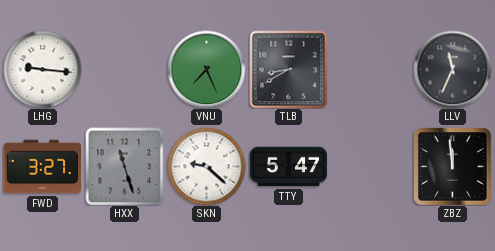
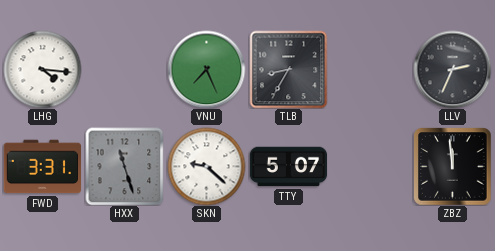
LHG: 9:16 -> 4:16 (42, 69)
TLB: 8:40 -> 8:35 (288, 69)
LLV: 11:34 -> 2:34 (452, 69)
FWD: 3:27 -> 3:31 (42, 167)
TTY: 5:47 -> 5:07 (288, 167)
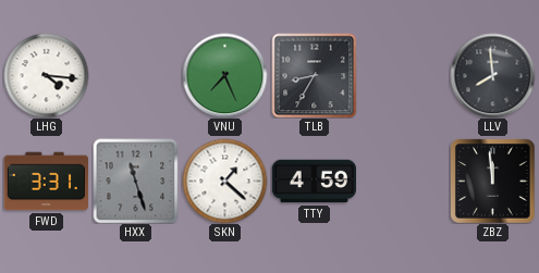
LLV: 2:34 -> 7:59 (492, 75)
SKN: 9:22 -> 1:22 (224, 181)
TTY: 5:07 -> 4:59 (314, 182)
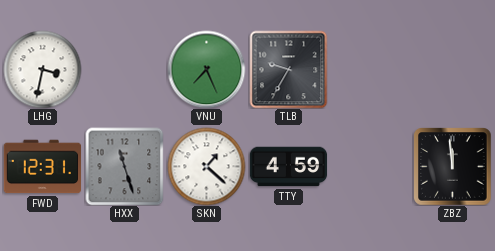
LHG: 4:16 -> 3:32 (42, 69)
TLB: 8:35 -> 9:35 (288, 69)
LLV: 7:59 -> none (492, 75)
FWD: 3:31 -> 12:31 (42, 167)
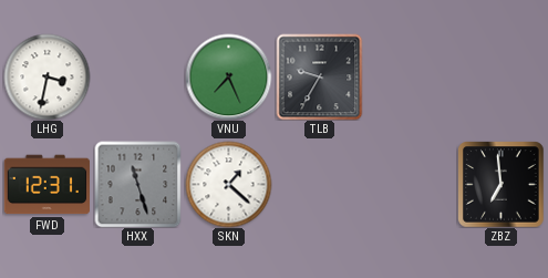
TTY: 4:59 -> none (288, 167)
ZBZ: 11:59 -> 6:59 (500, 184)
